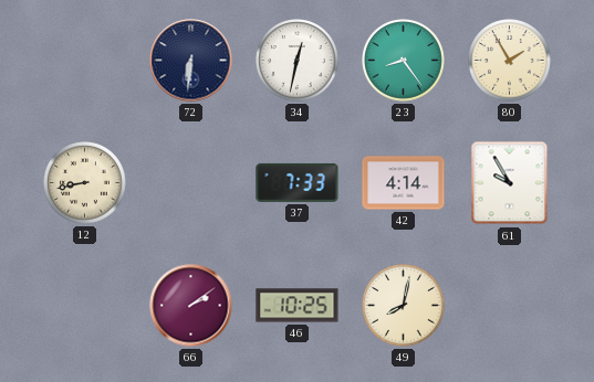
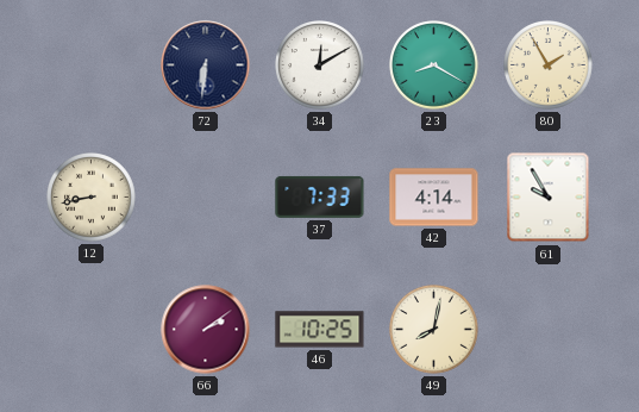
34: 12:32 -> 12:10 (320, 65)
23: 8:24 -> 8:20 (434, 65)
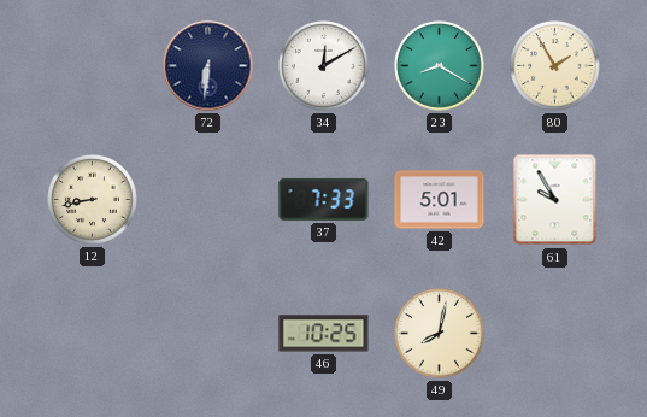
42: 4:14 -> 5:01 (440, 200)
66: 2:09 -> none (206, 330)
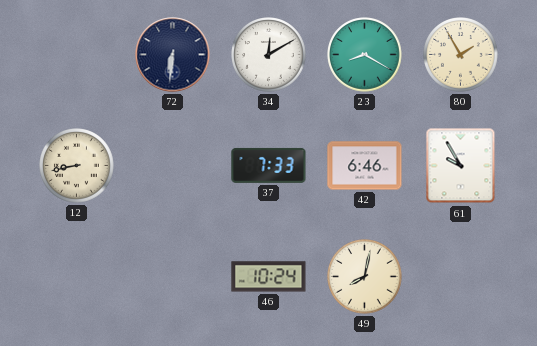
42: 5:01 -> 6:46 (365, 166)
46: 10:25 -> 10:24 (269, 277)
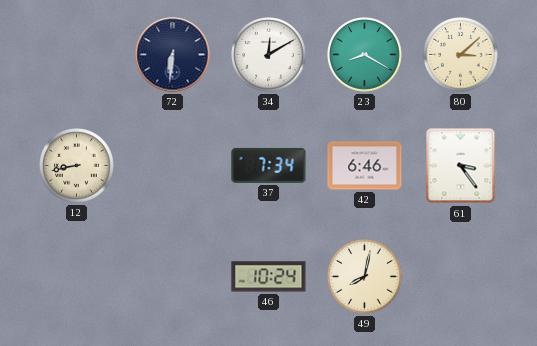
80: 1:55 -> 3:08 (461, 55)
37: 7:33 -> 7:34 (269, 165)
61: 9:55 -> 3:24 (461, 166)
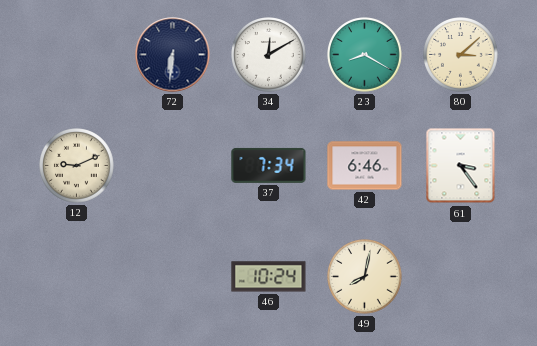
12: 8:43 -> 9:11 (77, 166)
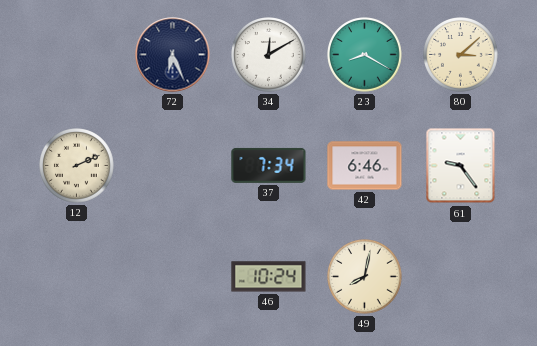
72: 6:31 -> 6:26 (173, 55)
12: 9:11 -> 2:11 (77, 166)
61: 3:24 -> 9:24 (461, 166)
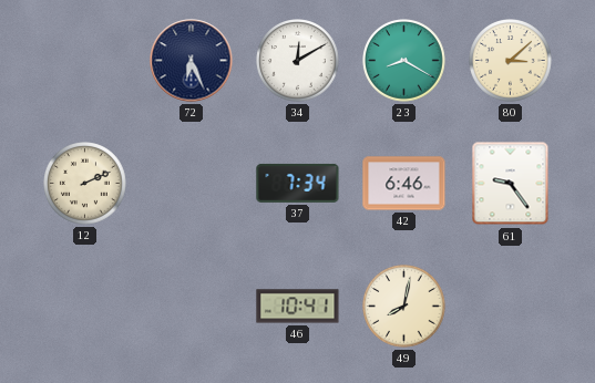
46: 10:24 -> 10:41 (298, 307)
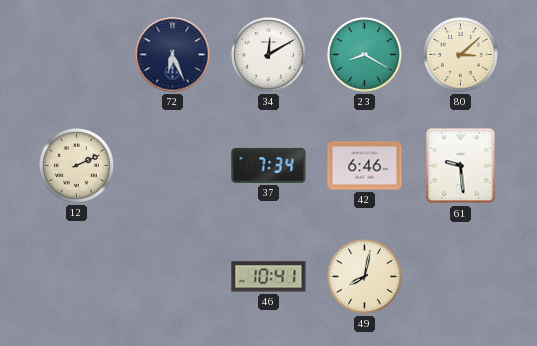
61: 9:24 -> 9:29 (461, 166)
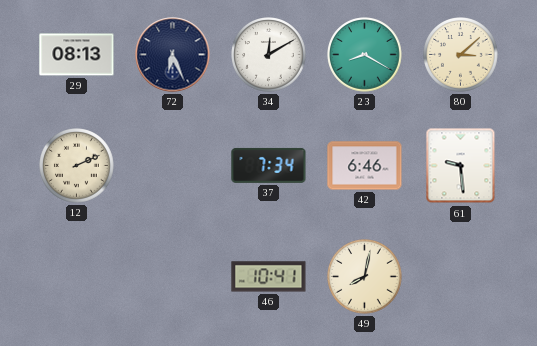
29: none -> 08:13 (77, 55)
